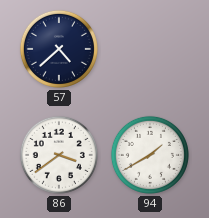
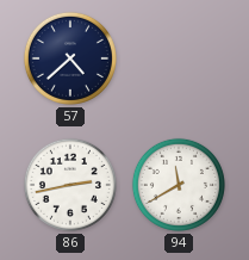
86: 3:39 -> 2:43 (70, 185)
94: 1:40 -> 11:40 (179, 185)
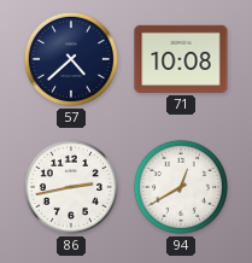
71: none -> 10:08 (181, 59)
94: 11:40 -> 12:40 (181, 187)
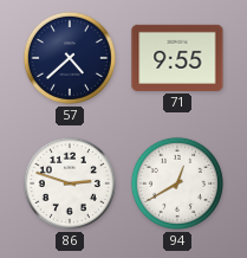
71: 10:08 -> 9:55 (177, 58)
86: 2:43 -> 2:48 (70, 183)
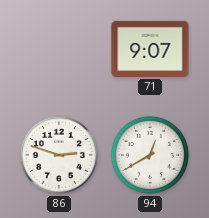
57: 4:38 -> none (70, 58)
71: 9:55 -> 9:07 (150, 49)
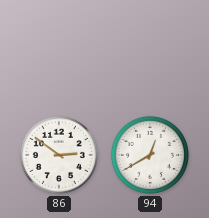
71: 9:07 -> none (150, 49)
86: 2:48 -> 2:51 (59, 155)
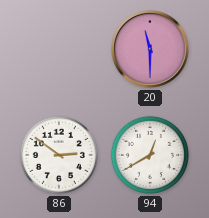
20: none -> 11:30 (150, 49)
